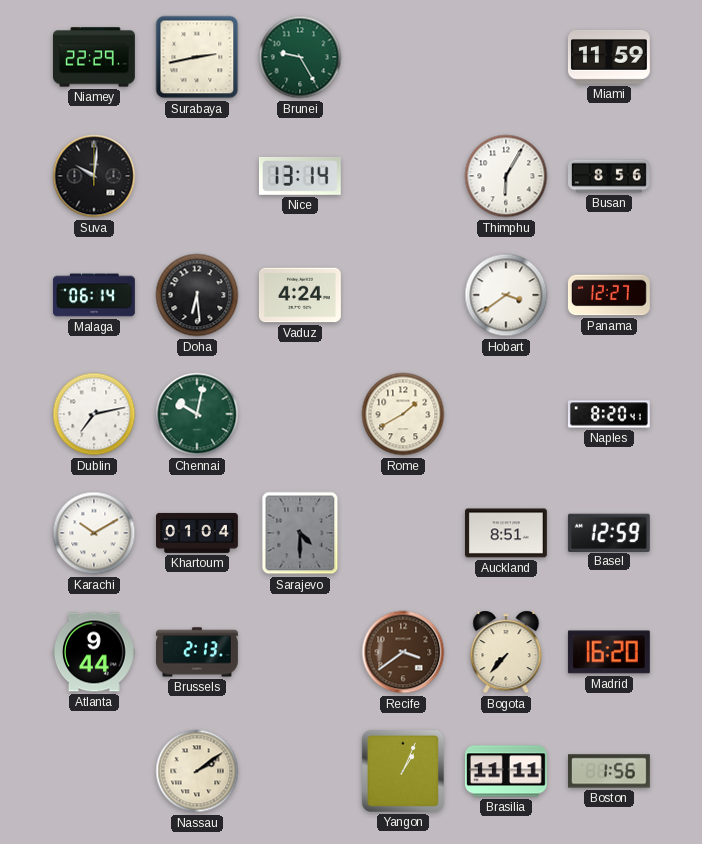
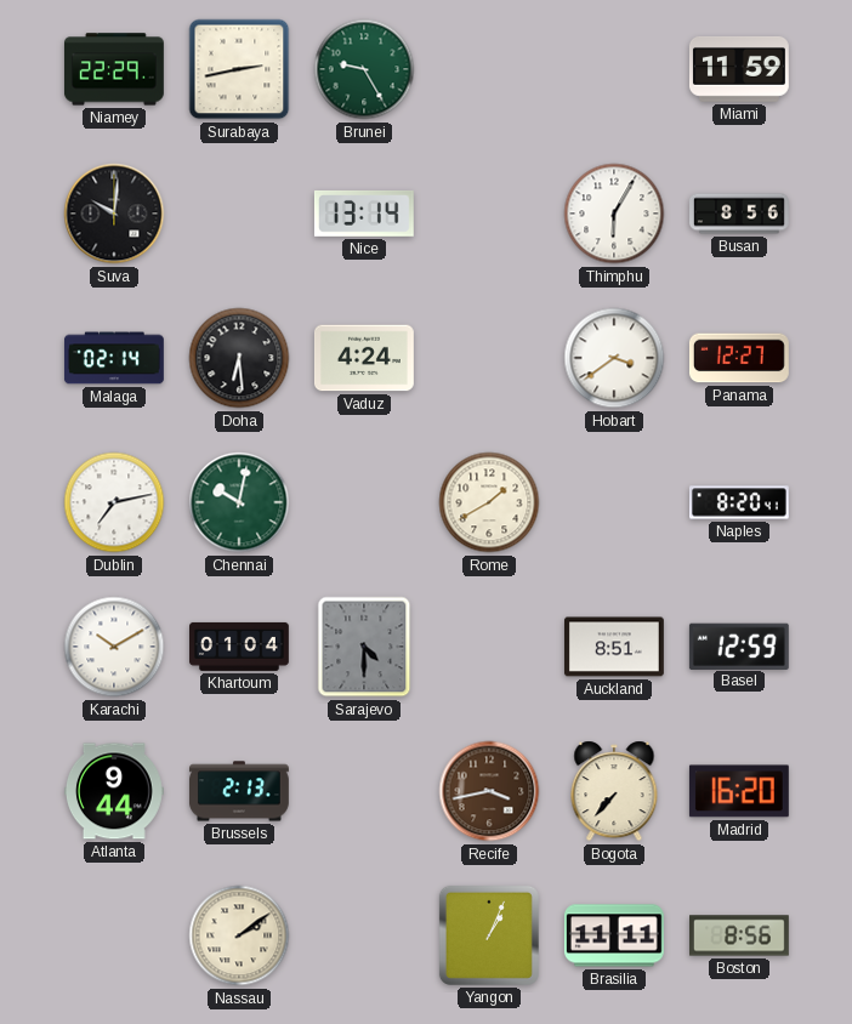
Malaga: 06:14 -> 02:14 (114, 358)
Recife: 3:39 -> 3:43 (489, 791)
Boston: 1:56 -> 8:56 (740, 935)
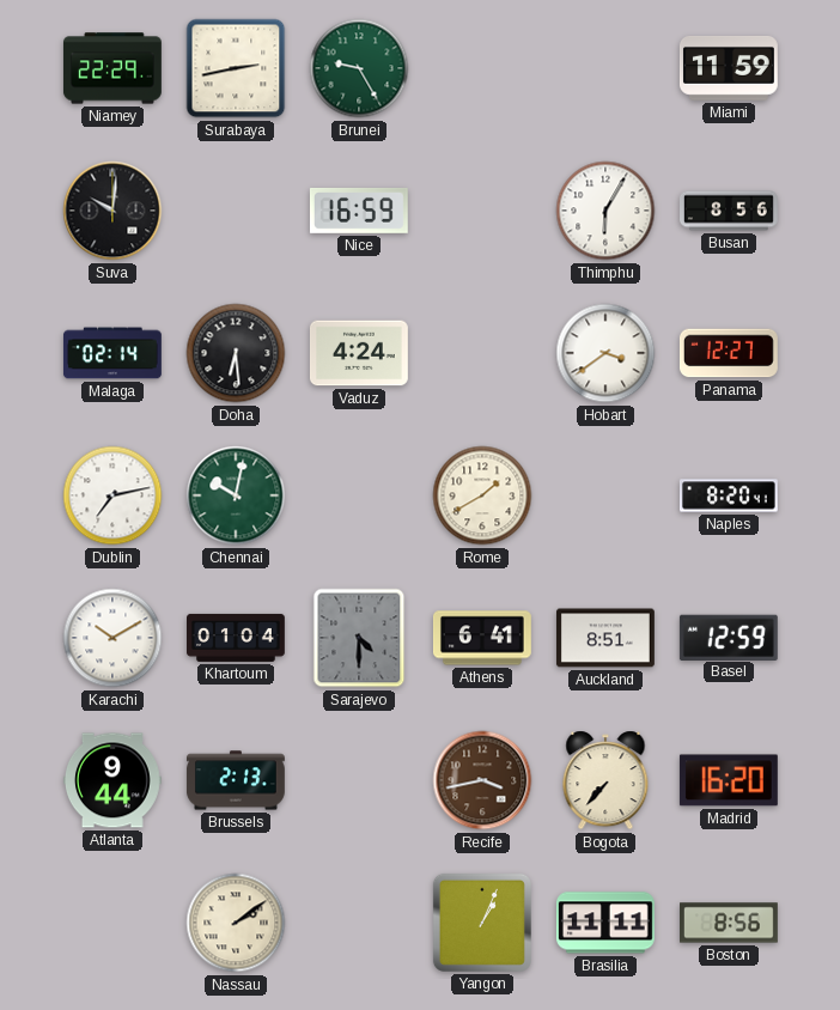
Nice: 13:14 -> 16:59 (359, 211)
Athens: none -> 6:41 (482, 638)
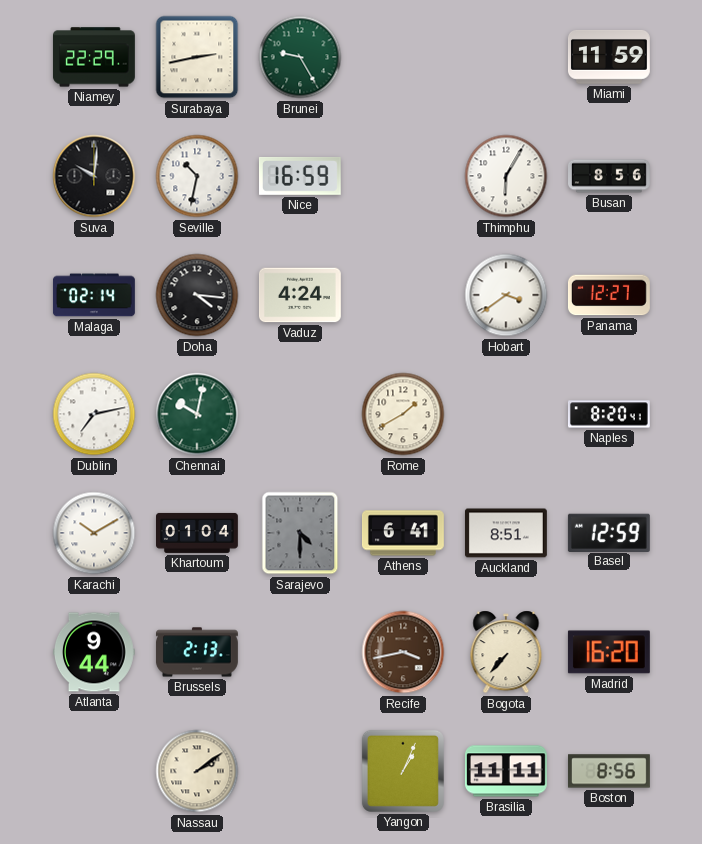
Seville: none -> 10:32 (197, 176)
Doha: 6:29 -> 4:16 (197, 295)
